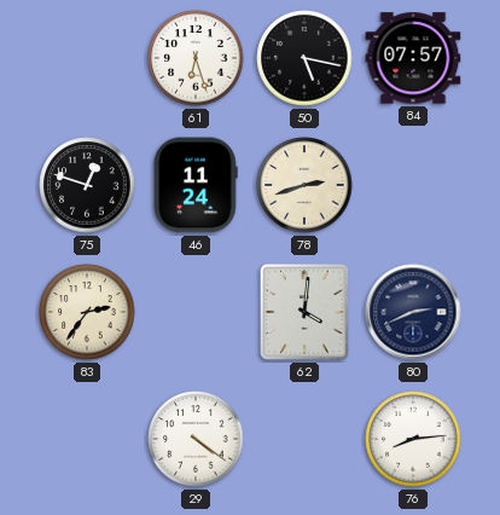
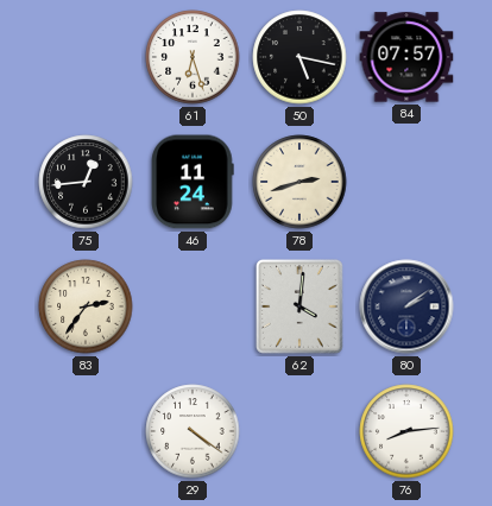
75: 12:48 -> 12:44 (86, 182)
80: 2:41 -> 2:09 (406, 306)
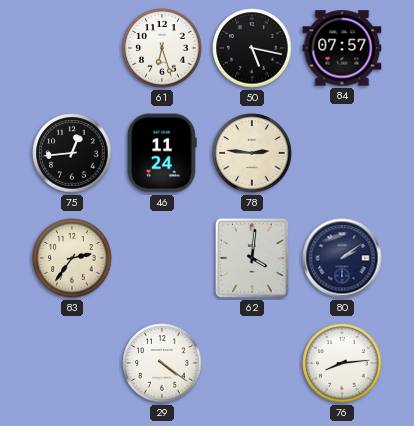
78: 2:42 -> 2:46 (252, 153)
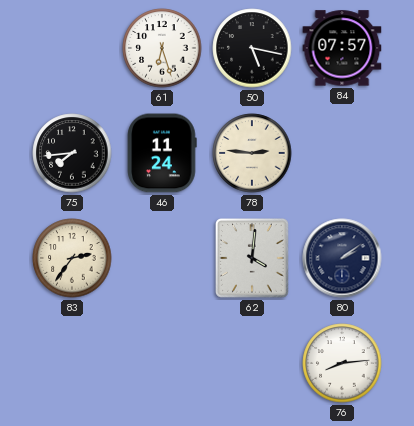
75: 12:44 -> 7:44 (72, 153)
29: 4:21 -> none (162, 363)
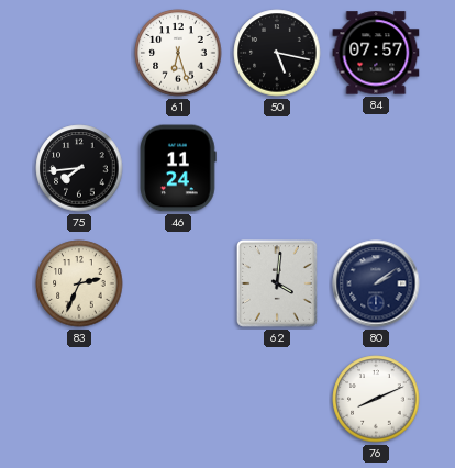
78: 2:46 -> none (252, 153)
83: 2:36 -> 2:34 (79, 283)
76: 8:14 -> 8:11 (376, 399)
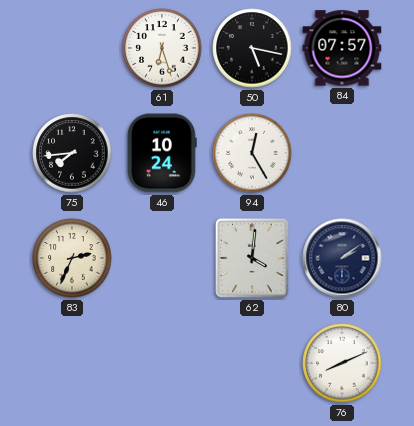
46: 11:24 -> 10:24 (162, 153)
94: none -> 12:25 (252, 153)
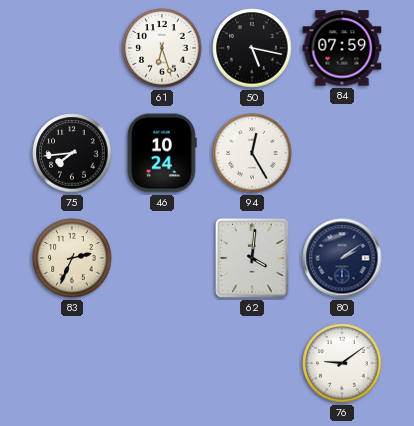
84: 07:57 -> 07:59 (342, 48)
76: 8:11 -> 9:09 (342, 363)
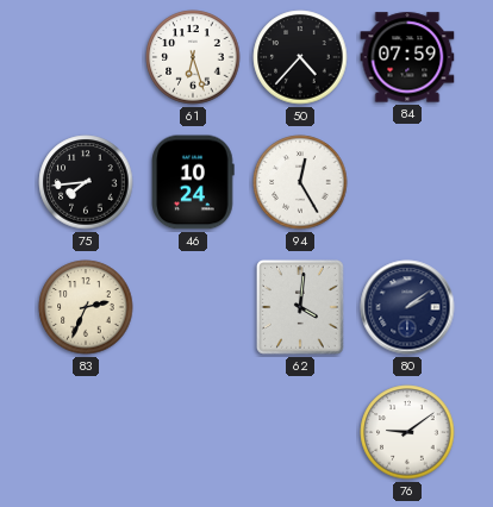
50: 5:17 -> 4:37 (300, 57)
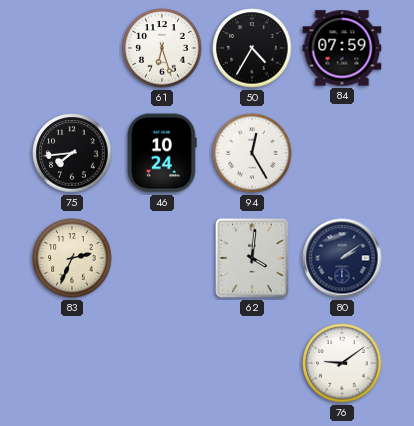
50: 4:37 -> 4:35 (252, 48)
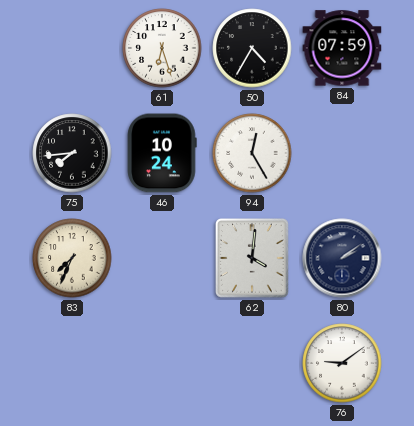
83: 2:34 -> 7:34 (72, 258)
